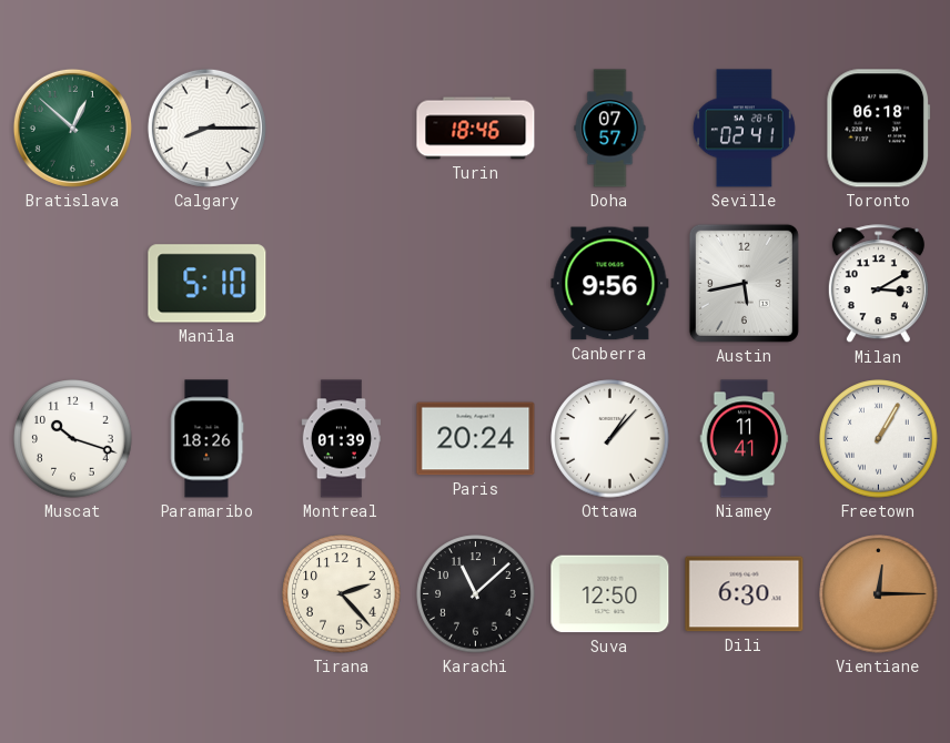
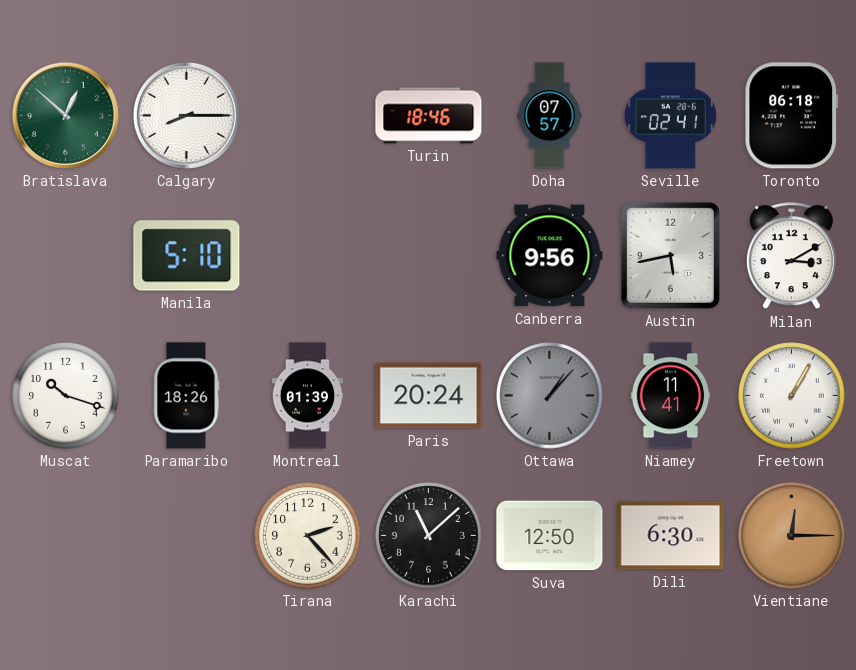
Ottawa dial: white -> grey (550, 396)
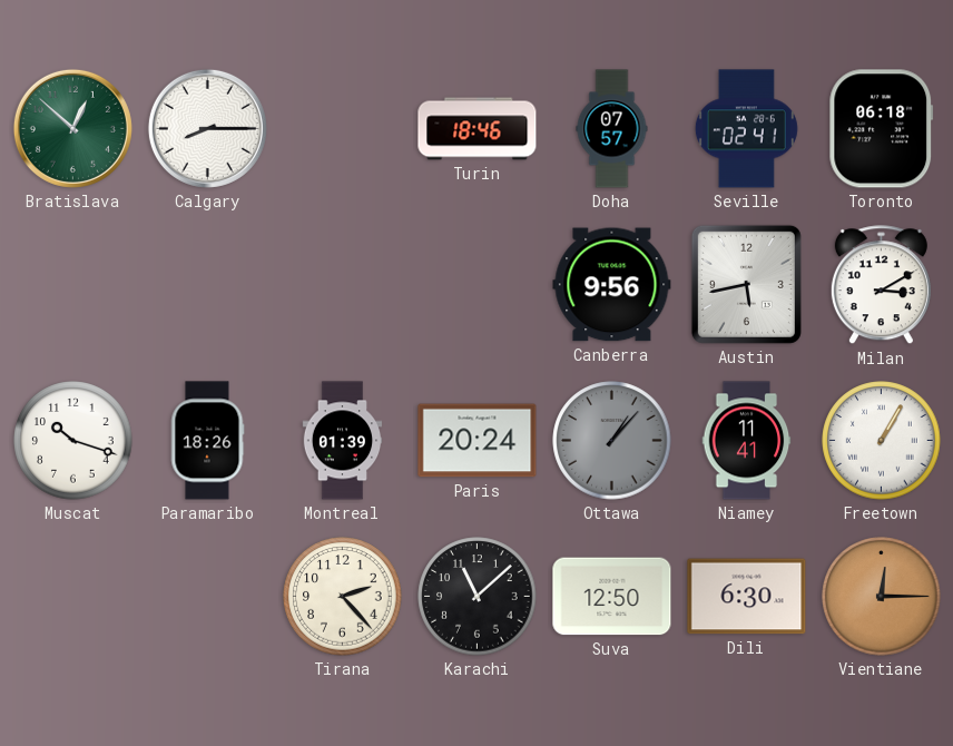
Manila: 5:10 -> none (187, 256)
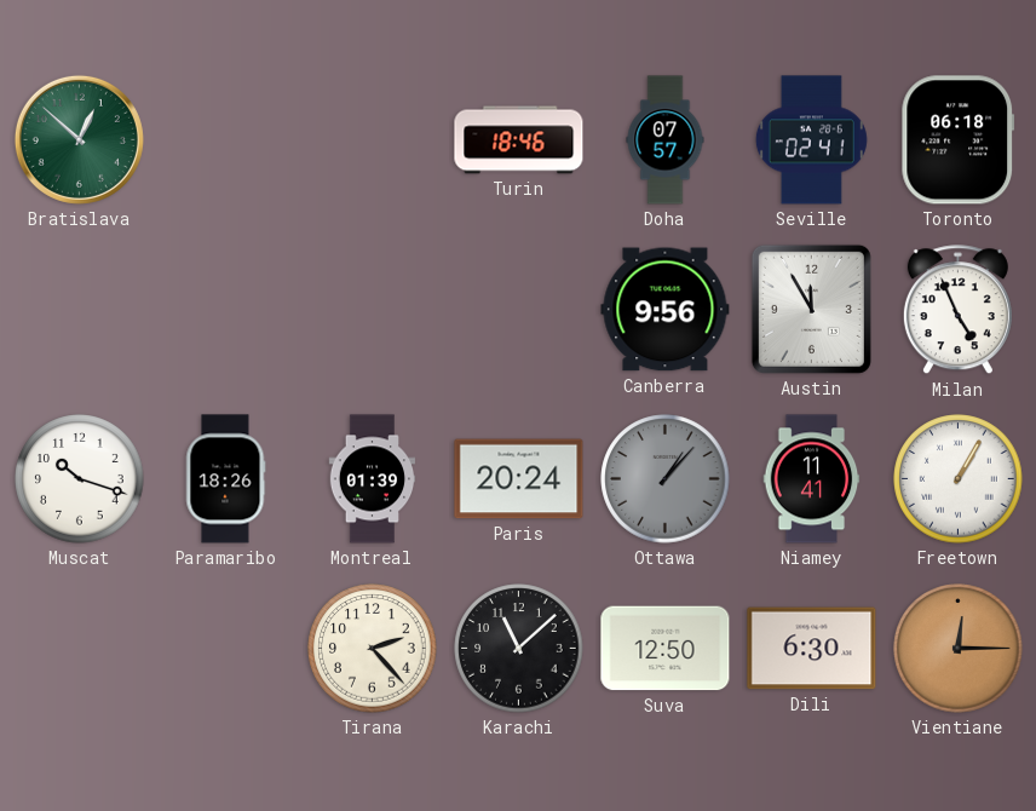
Calgary: 8:15 -> none (207, 128)
Austin: 5:43 -> 11:55 (811, 309)
Milan: 3:10 -> 4:56 (957, 310)
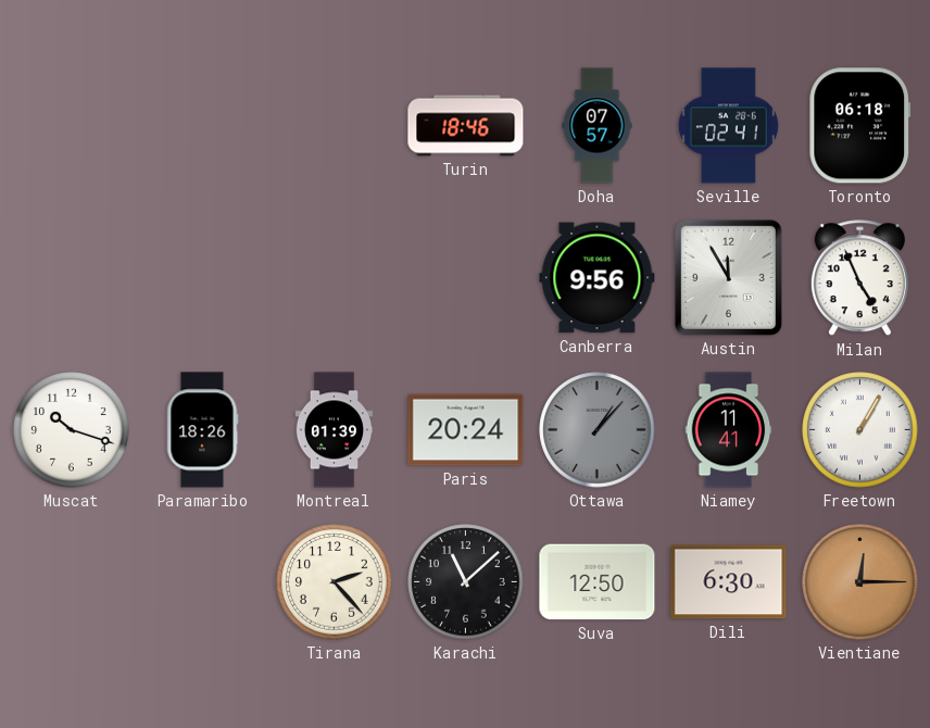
Bratislava: 12:52 -> none (79, 139)
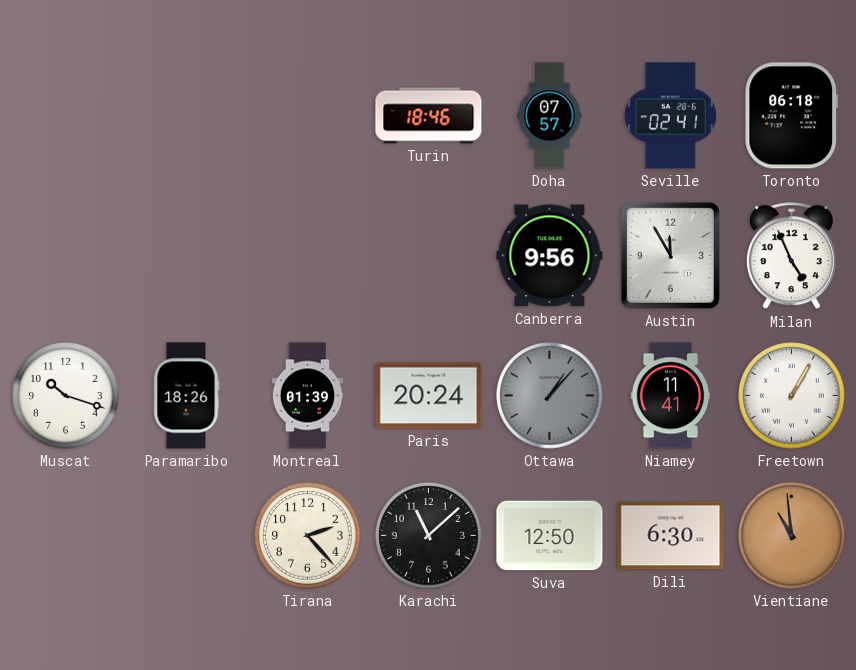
Vientiane: 12:15 -> 10:59 (792, 536)
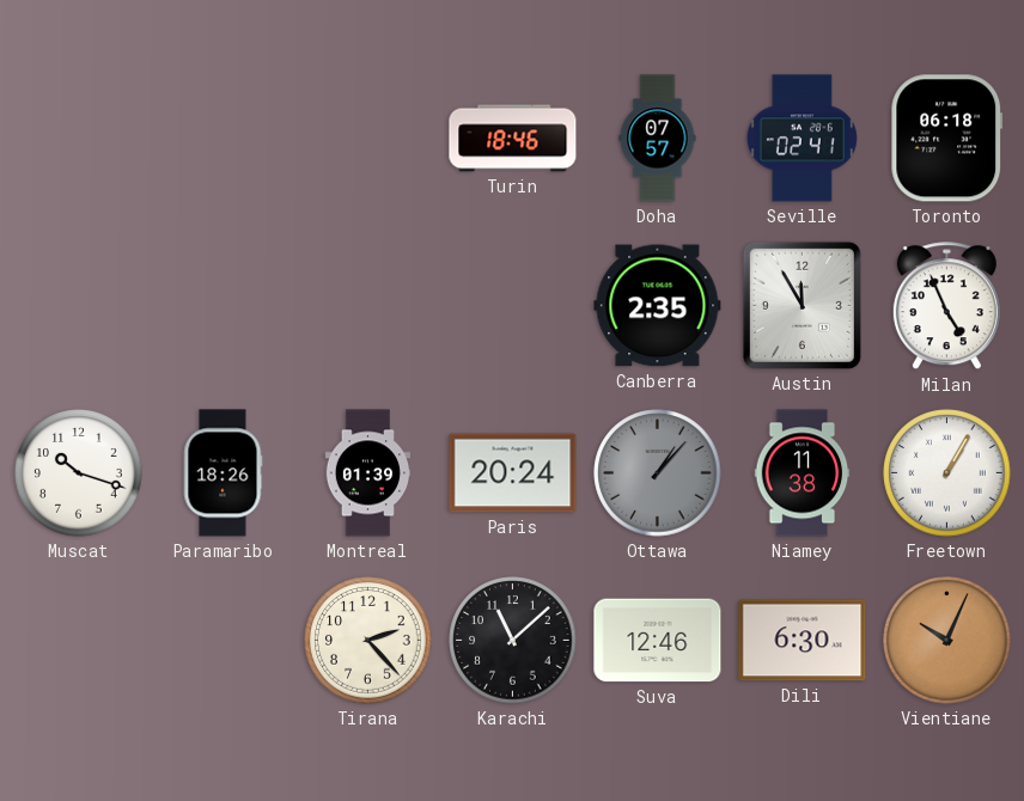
Canberra: 9:56 -> 2:35 (658, 306)
Niamey: 11:41 -> 11:38 (803, 473)
Suva: 12:50 -> 12:46 (658, 641)
Vientiane: 10:59 -> 10:04 (947, 641)
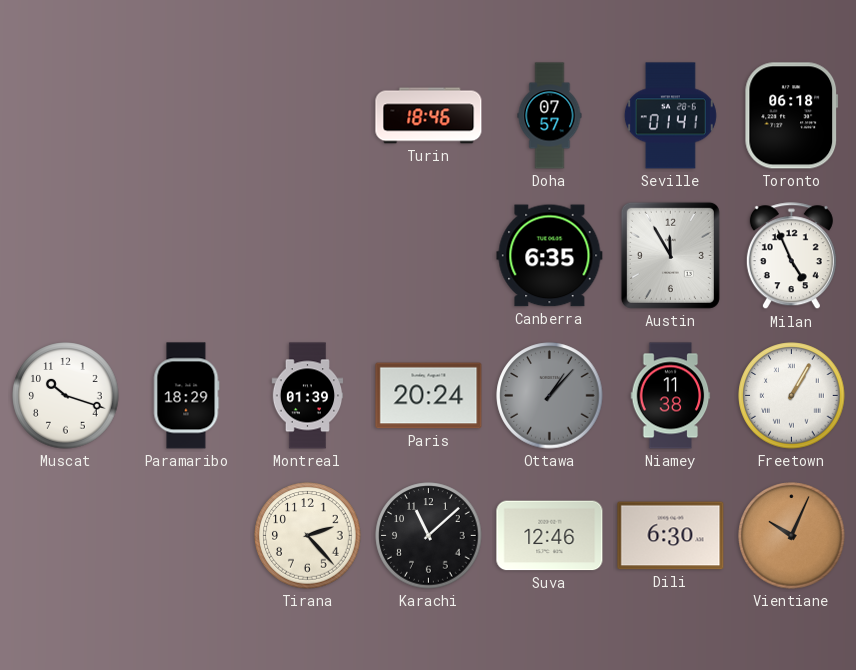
Seville: 02:41 -> 01:41 (670, 116)
Canberra: 2:35 -> 6:35 (550, 256)
Paramaribo: 18:26 -> 18:29 (186, 396)
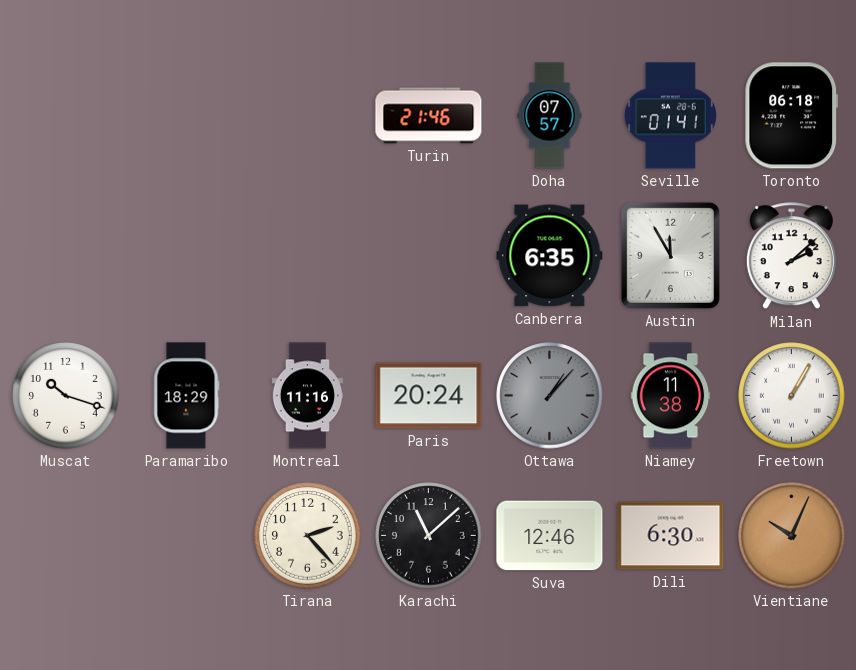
Turin: 18:46 -> 21:46 (429, 116)
Milan: 4:56 -> 2:08 (791, 256)
Montreal: 01:39 -> 11:16 (308, 396)
